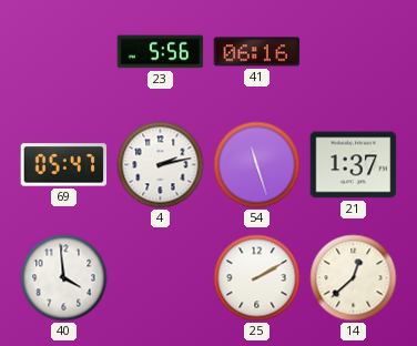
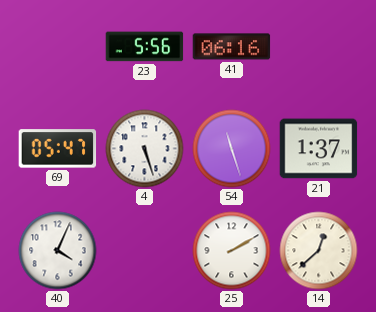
4: 2:13 -> 5:27 (145, 149)
40: 3:59 -> 4:04 (58, 251)
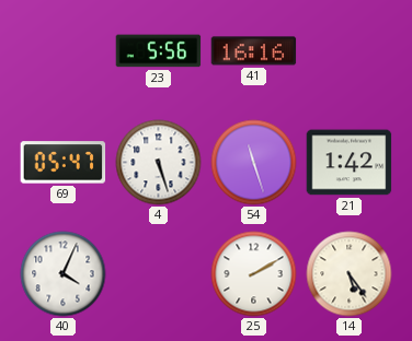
41: 06:16 -> 16:16 (254, 51)
21: 1:37 -> 1:42 (350, 163)
14: 12:38 -> 5:24 (350, 274)
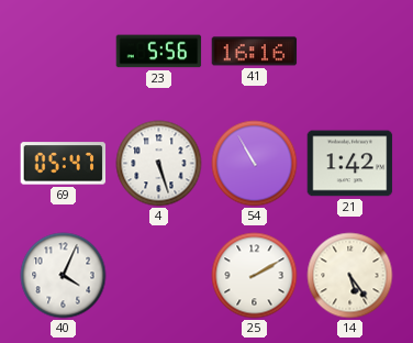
54: 11:27 -> 10:55 (255, 164)
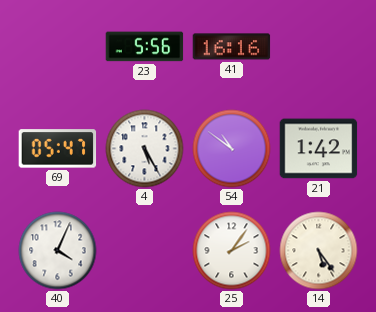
4: 5:27 -> 5:25 (145, 149)
54: 10:55 -> 10:51 (232, 149)
25: 2:10 -> 2:06 (232, 251)
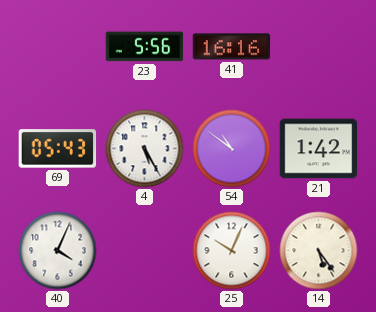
69: 05:47 -> 05:43 (58, 149)
25: 2:06 -> 10:04 (232, 251)
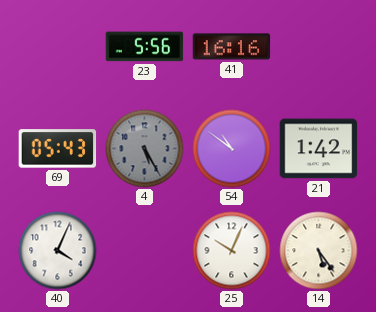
4 dial: white -> grey (145, 149)
